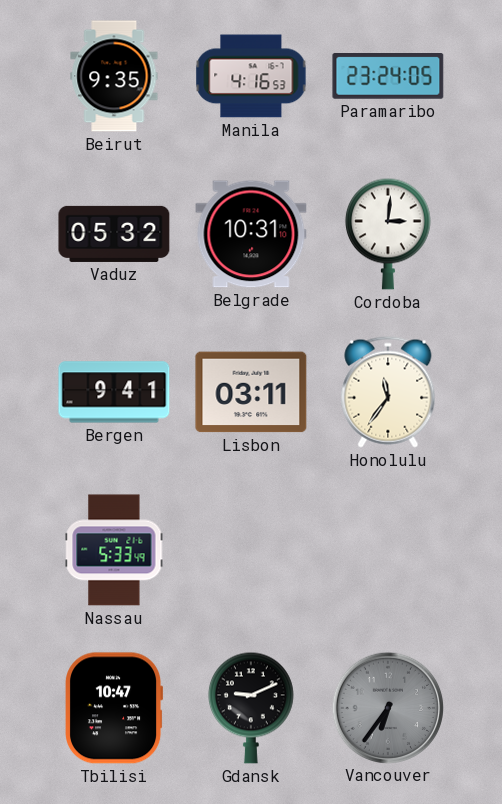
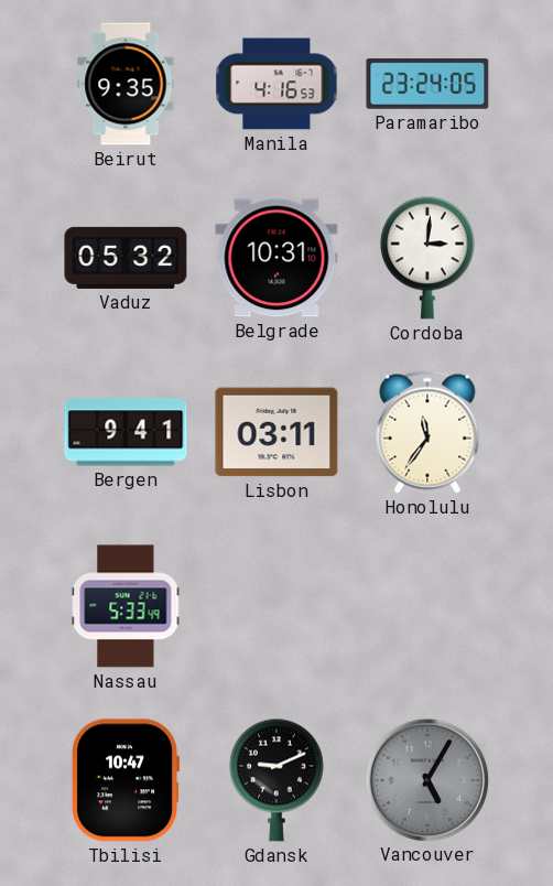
Vancouver: 6:36 -> 5:05 (426, 779)
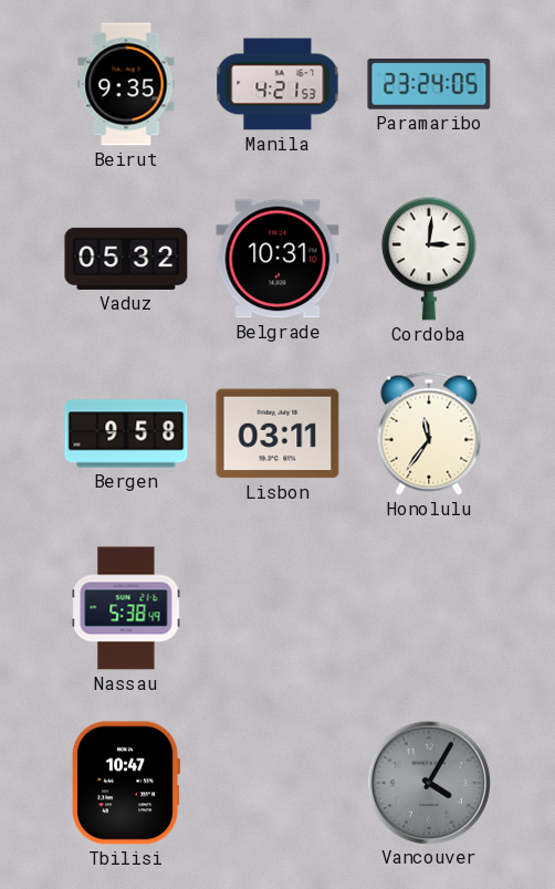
Manila: 4:16 -> 4:21 (277, 84)
Bergen: 9:41 -> 9:58 (126, 433)
Nassau: 5:33 -> 5:38 (126, 608)
Gdansk: 9:11 -> none (276, 780)
Vancouver: 5:05 -> 4:05 (428, 782)
